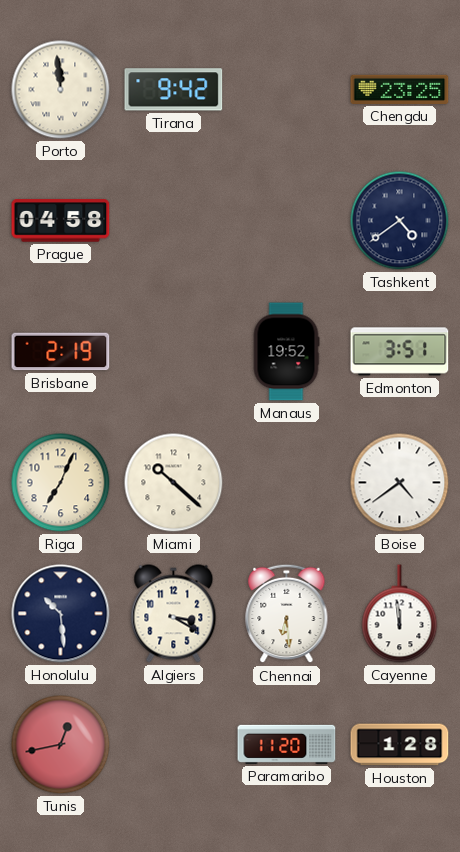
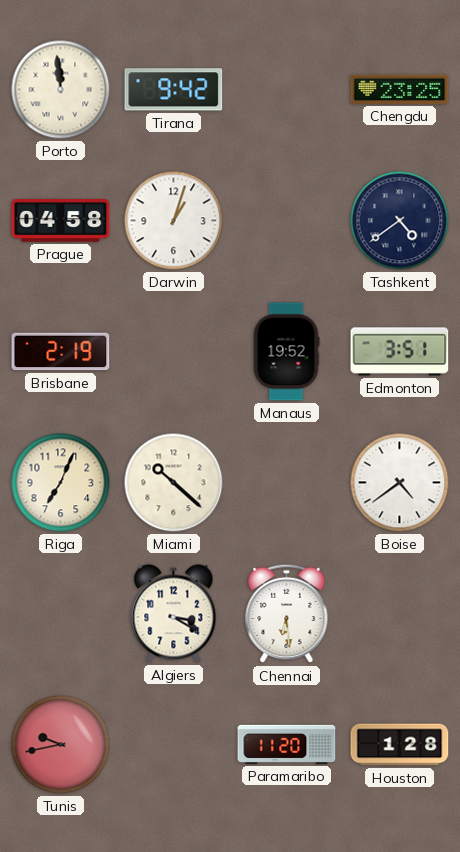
Darwin: none -> 1:03 (174, 221)
Honolulu: 10:29 -> none (61, 614)
Cayenne: 11:59 -> none (400, 614)
Tunis: 12:43 -> 9:43 (61, 745)
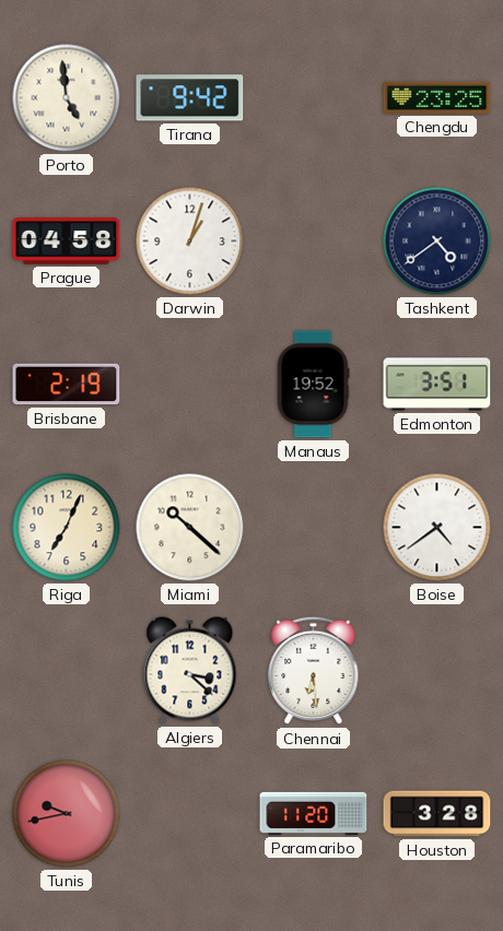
Porto: 11:59 -> 4:59 (67, 98)
Algiers: 3:20 -> 3:22 (190, 671)
Houston: 1:28 -> 3:28 (437, 814)
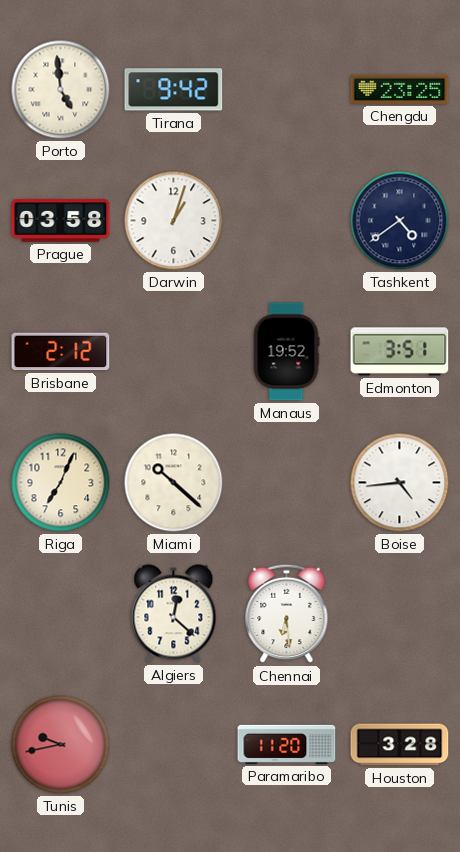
Prague: 04:58 -> 03:58 (61, 221)
Brisbane: 2:19 -> 2:12 (61, 352)
Boise: 4:39 -> 4:44 (400, 483)
Algiers: 3:22 -> 12:22 (174, 614)
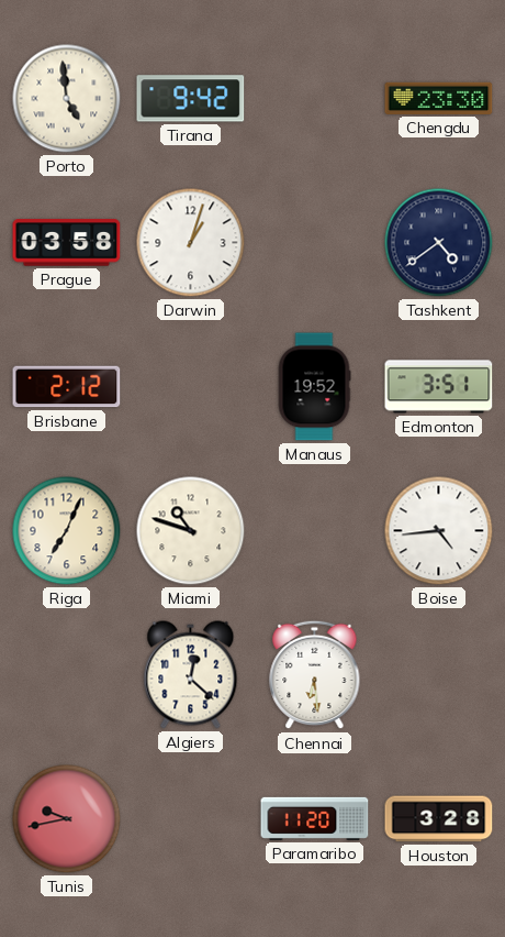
Chengdu: 23:25 -> 23:30 (439, 98)
Miami: 10:22 -> 10:48 (191, 531)
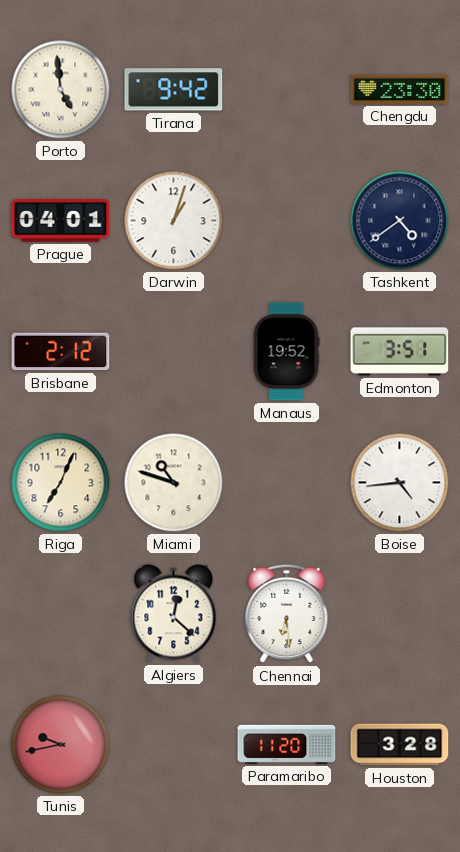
Prague: 03:58 -> 04:01 (61, 221)
